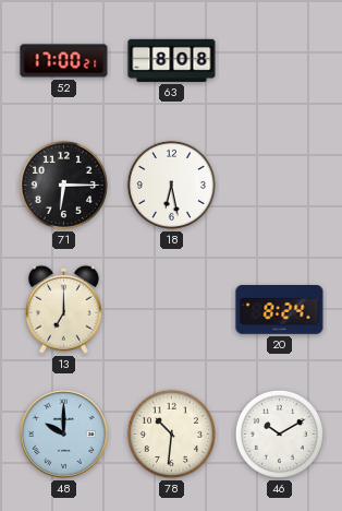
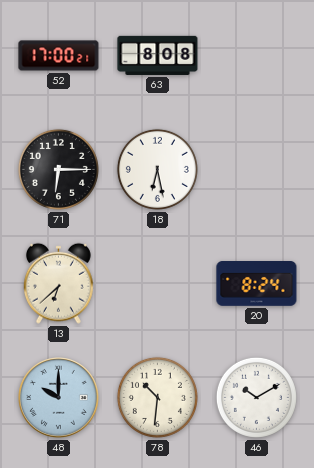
13: 7:00 -> 6:38 (58, 283)
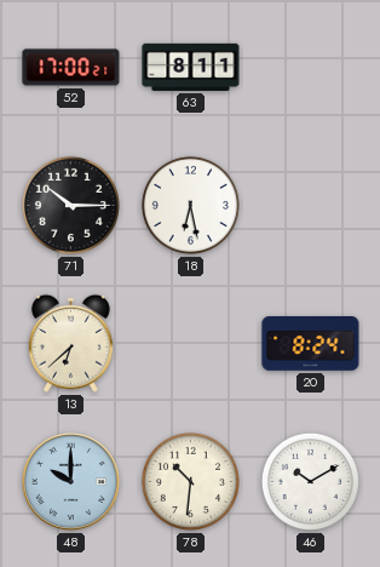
63: 8:08 -> 8:11 (191, 67)
71: 6:15 -> 10:15 (70, 205)
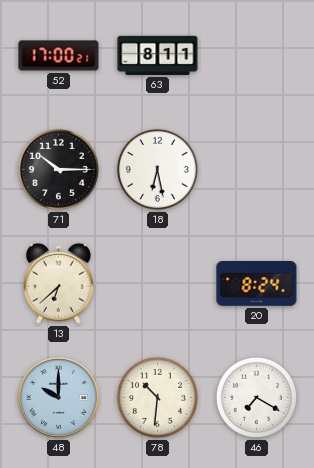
46: 10:10 -> 7:20 (256, 397)
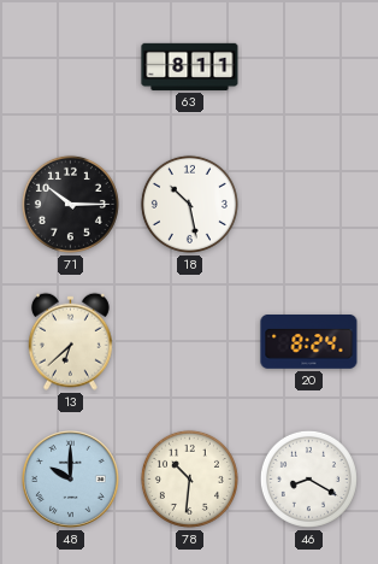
52: 17:00 -> none (59, 56)
18: 6:28 -> 10:28 (189, 204)
46: 7:20 -> 8:20 (308, 478)
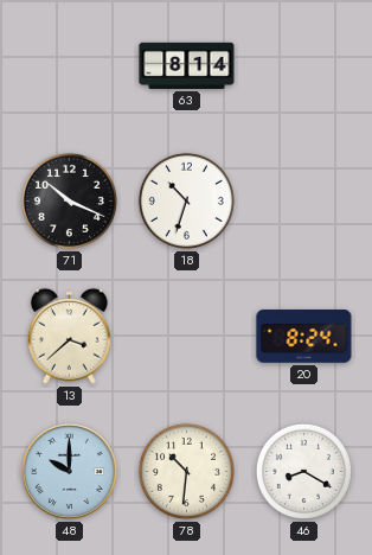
63: 8:11 -> 8:14 (187, 65)
71: 10:15 -> 10:19 (69, 200)
18: 10:28 -> 10:33 (186, 200)
13: 6:38 -> 3:38 (69, 336)
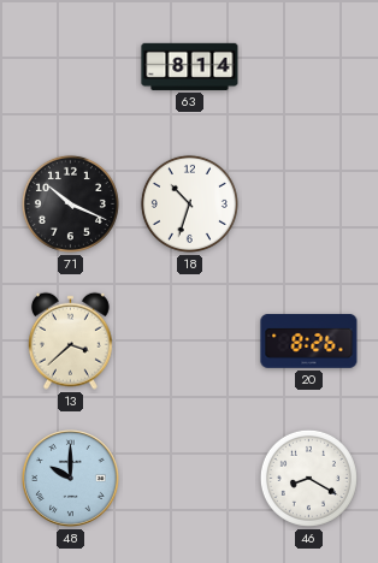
20: 8:24 -> 8:26 (309, 342)
78: 10:31 -> none (186, 471)
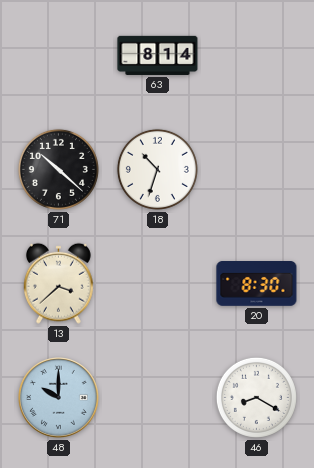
71: 10:19 -> 10:22 (58, 169)
20: 8:26 -> 8:30 (257, 284)
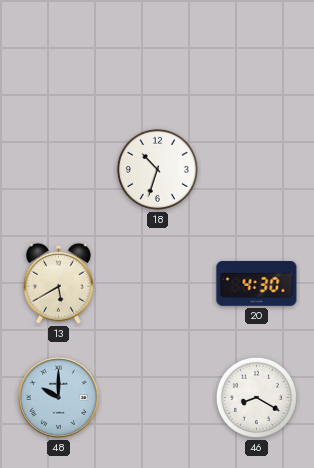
63: 8:14 -> none (158, 55)
71: 10:22 -> none (58, 169)
13: 3:38 -> 5:40 (58, 283)
20: 8:30 -> 4:30 (257, 284)
